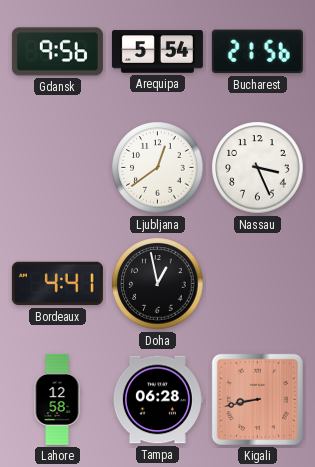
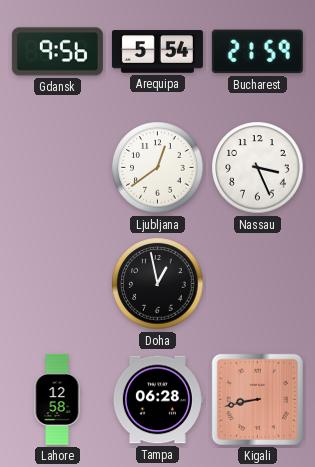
Bucharest: 21:56 -> 21:59 (257, 52)
Bordeaux: 4:41 -> none (57, 284)
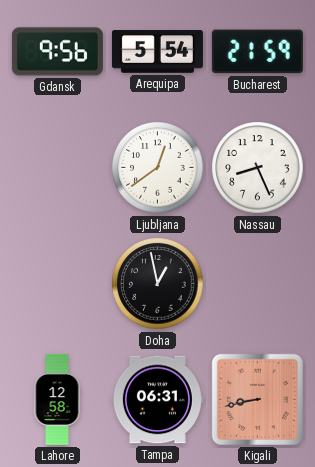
Nassau: 3:26 -> 8:26 (258, 168)
Tampa: 06:28 -> 06:31 (157, 400)
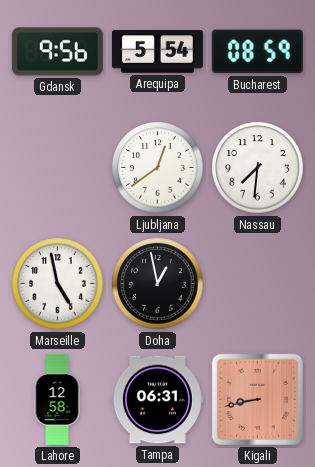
Bucharest: 21:59 -> 08:59 (257, 52)
Nassau: 8:26 -> 7:31 (258, 168)
Marseille: none -> 4:58 (58, 284)
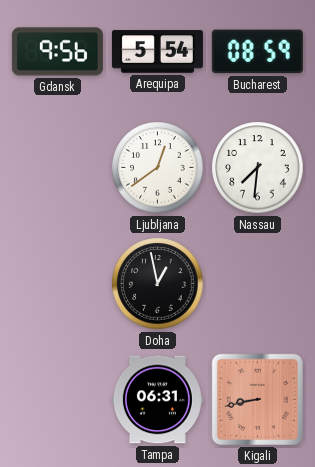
Marseille: 4:58 -> none (58, 284)
Lahore: 12:58 -> none (57, 399)
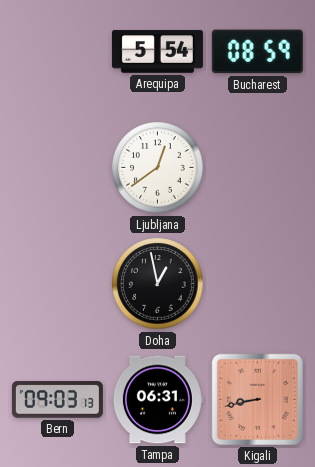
Gdansk: 9:56 -> none (57, 52)
Nassau: 7:31 -> none (258, 168)
Bern: none -> 09:03 (57, 400)
